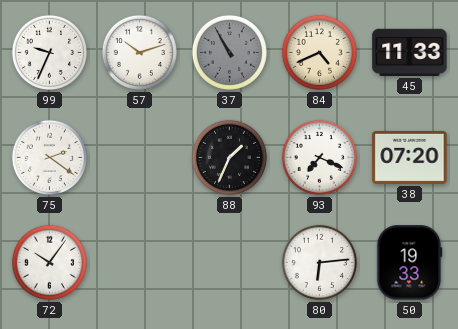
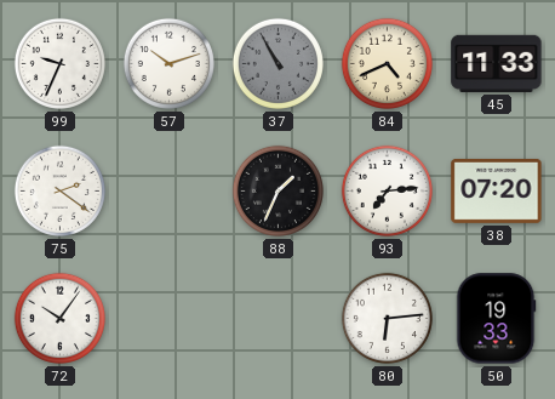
93: 7:19 -> 7:14 (387, 190)
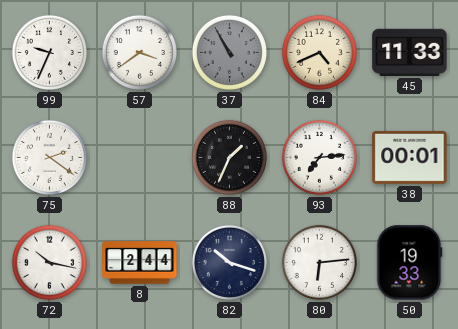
57: 10:12 -> 3:39 (139, 52)
38: 07:20 -> 00:01 (410, 157)
72: 10:06 -> 10:17 (49, 262)
8: none -> 2:44 (140, 263)
82: none -> 10:18 (229, 262)
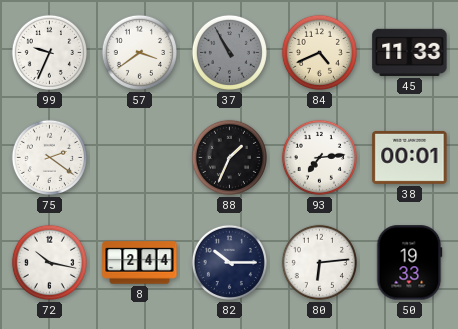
82: 10:18 -> 10:15 (229, 262)
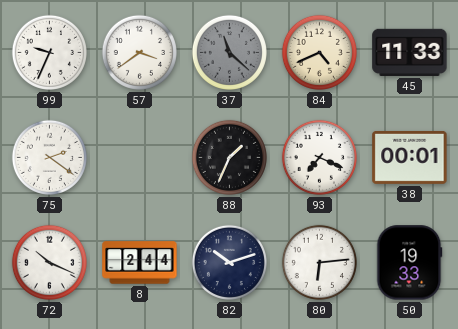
37: 10:55 -> 11:22 (229, 52)
93: 7:14 -> 7:19 (319, 157)
72: 10:17 -> 10:19 (49, 262)
82: 10:15 -> 10:12 (229, 262)
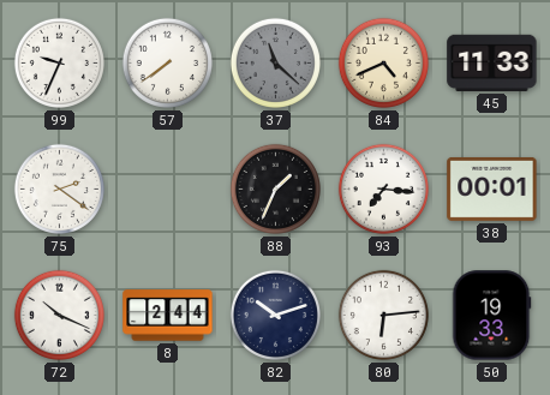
57: 3:39 -> 7:39 (167, 62)
93: 7:19 -> 7:16 (383, 188)
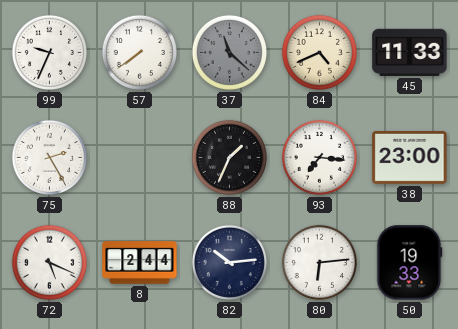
75: 2:21 -> 2:25 (49, 157)
38: 00:01 -> 23:00 (410, 157)
72: 10:19 -> 5:19 (49, 262)
82: 10:12 -> 10:14 (229, 262)
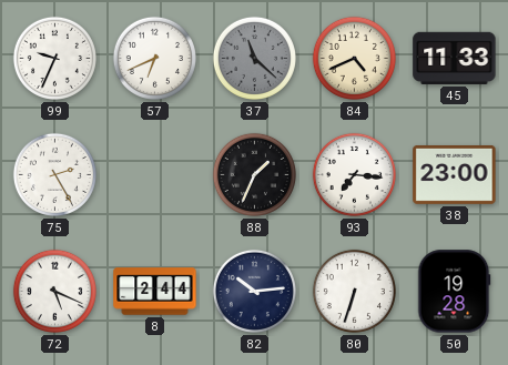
57: 7:39 -> 6:41 (154, 58)
80: 6:14 -> 6:33 (354, 291)
50: 19:33 -> 19:28 (454, 292)
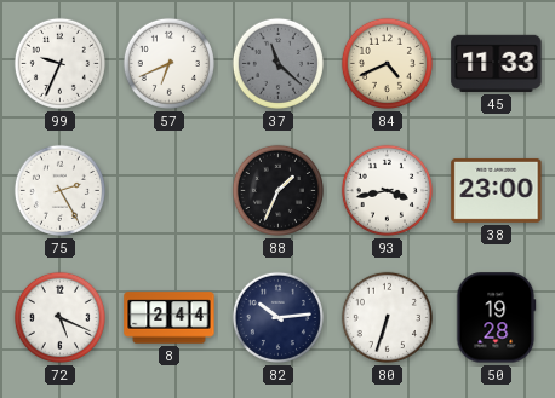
93: 7:16 -> 3:43 (387, 190)
